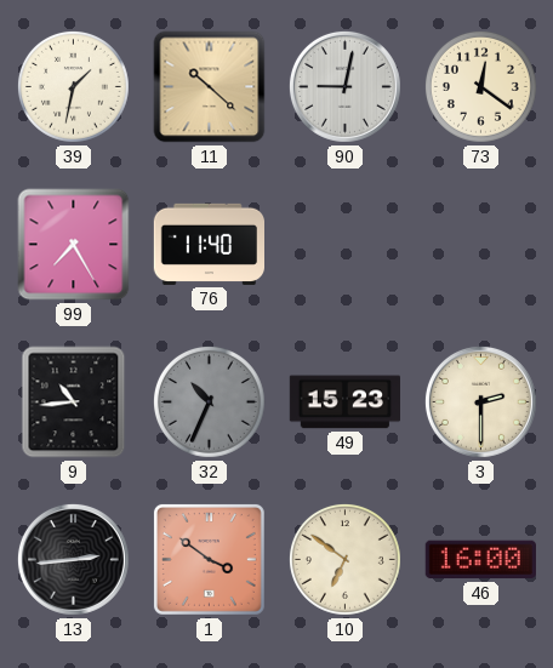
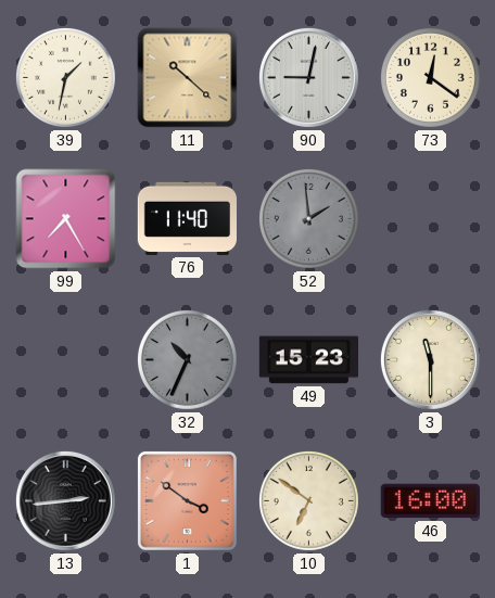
52: none -> 1:59 (308, 218)
9: 10:44 -> none (74, 402)
3: 2:30 -> 11:30 (430, 359)
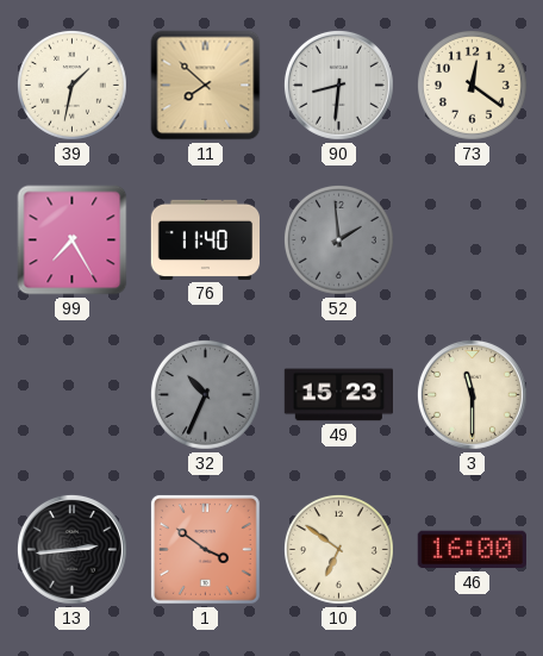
11: 10:22 -> 7:52 (206, 86)
90: 9:02 -> 8:31 (338, 85)
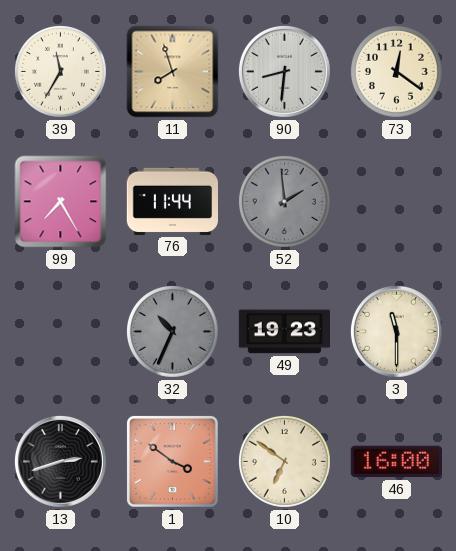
39: 1:32 -> 11:35 (60, 71)
11: 7:52 -> 7:57 (173, 72)
76: 11:40 -> 11:44 (172, 201)
49: 15:23 -> 19:23 (284, 332)
13: 2:44 -> 2:42 (60, 461)
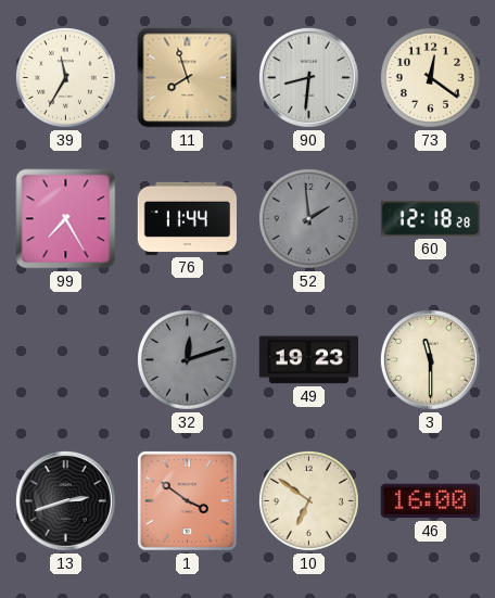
60: none -> 12:18 (430, 219)
32: 10:34 -> 12:12 (187, 359)
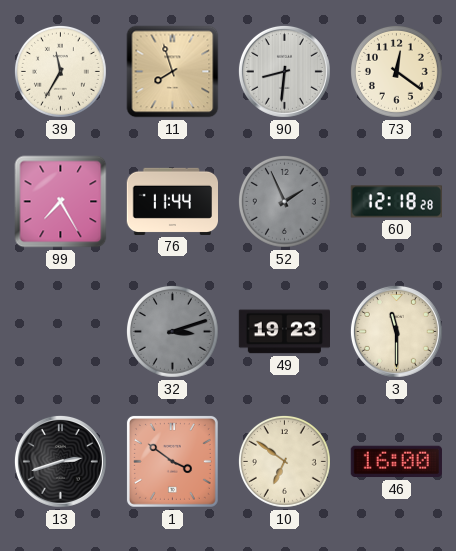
52: 1:59 -> 1:56 (284, 201)
32: 12:12 -> 3:12 (172, 331)
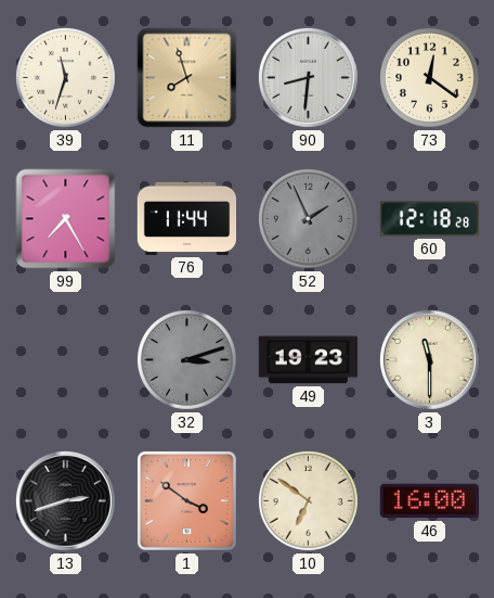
39: 11:35 -> 11:33 (65, 77)
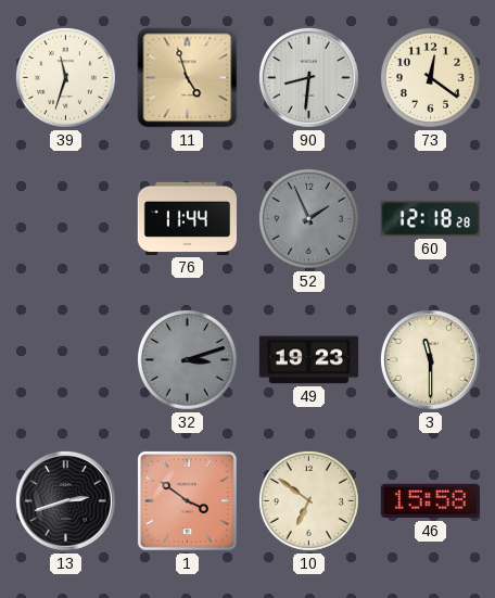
11: 7:57 -> 4:57 (188, 78)
99: 7:25 -> none (66, 219)
46: 16:00 -> 15:58 (430, 501)
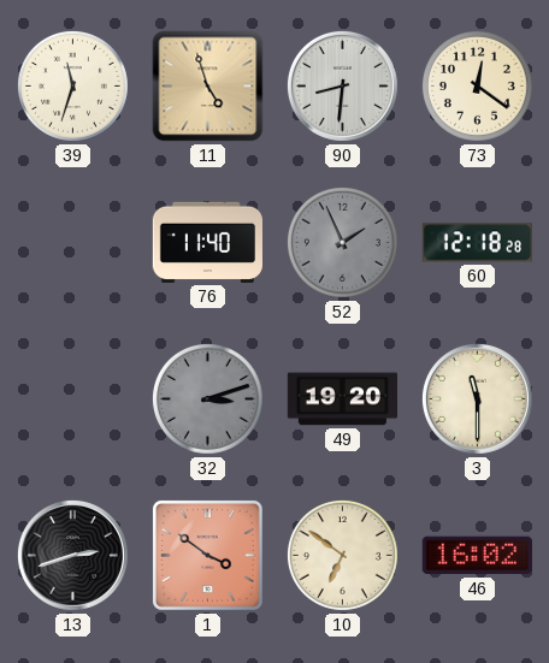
76: 11:44 -> 11:40 (207, 242)
49: 19:23 -> 19:20 (342, 399)
46: 15:58 -> 16:02 (477, 556)
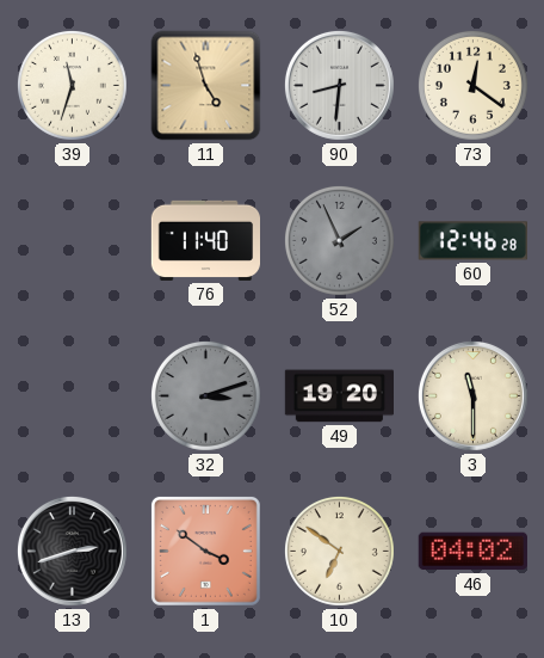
60: 12:18 -> 12:46 (472, 241)
46: 16:02 -> 04:02 (472, 552)
